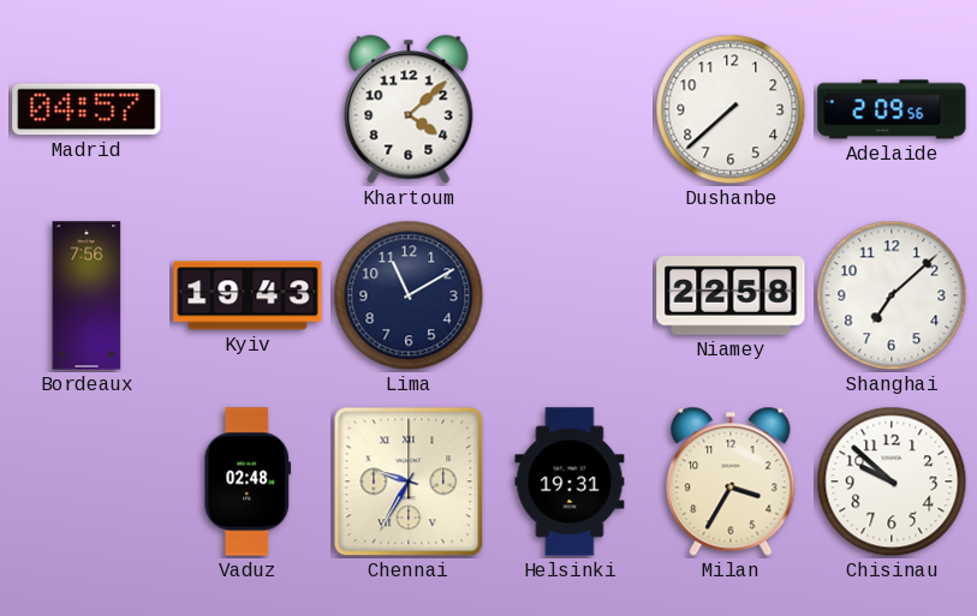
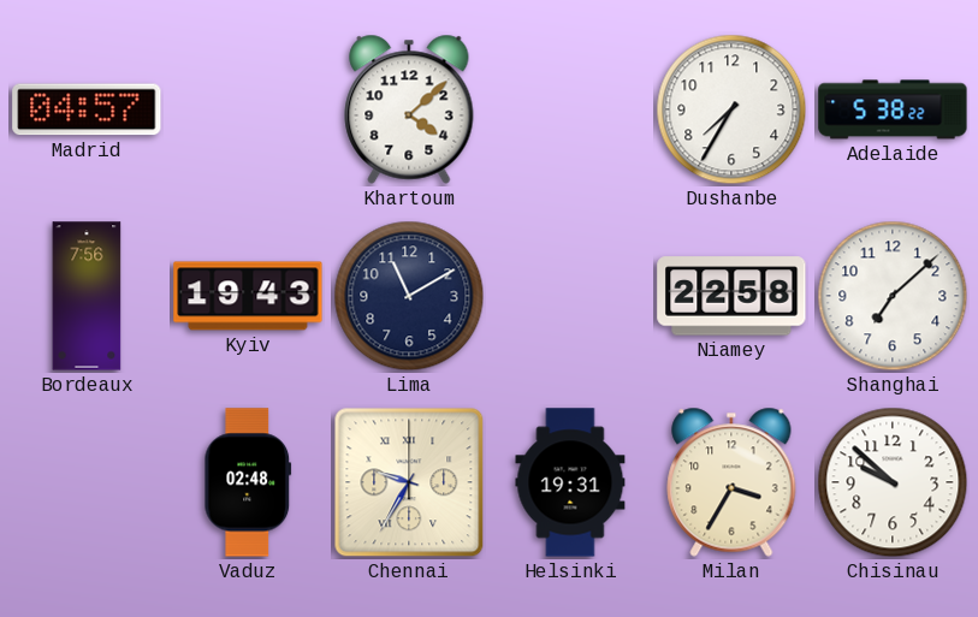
Dushanbe: 7:38 -> 7:35 (731, 109)
Adelaide: 2:09 -> 5:38 (893, 109)
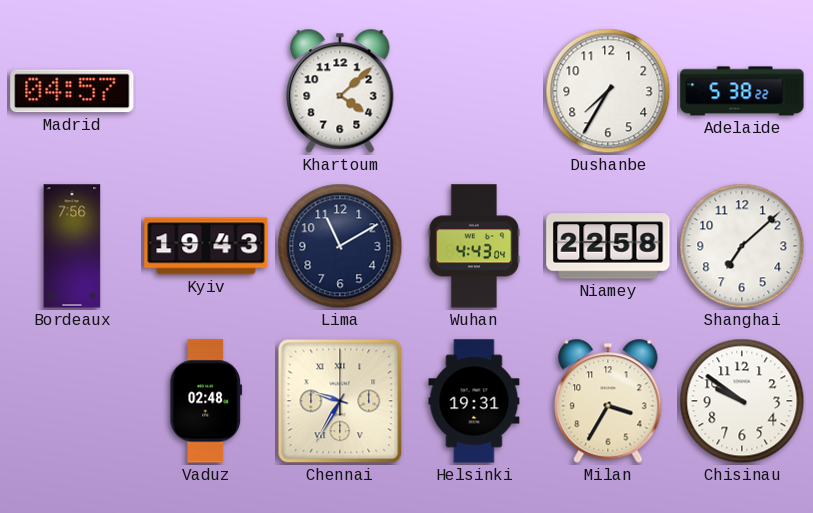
Wuhan: none -> 4:43 (474, 246)
Chisinau: 9:52 -> 9:51 (742, 401)
